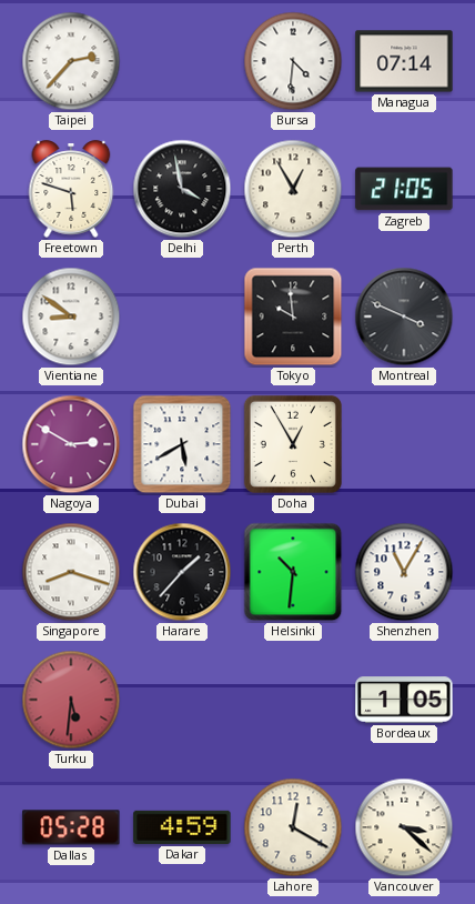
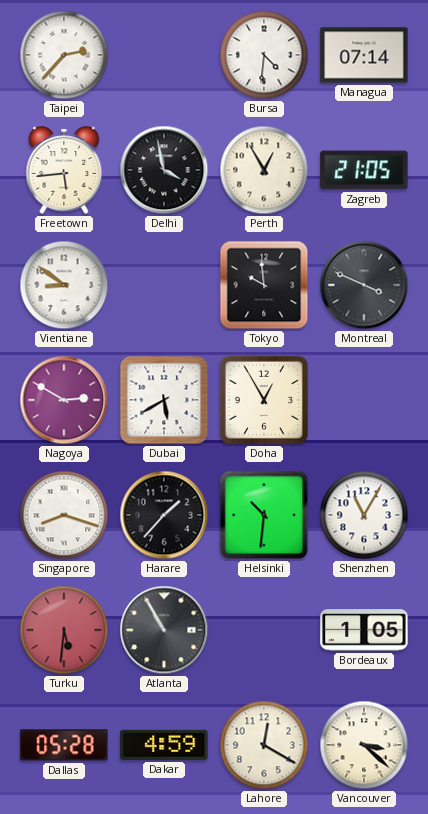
Freetown: 5:48 -> 5:44 (64, 170)
Atlanta: none -> 10:55 (164, 630)
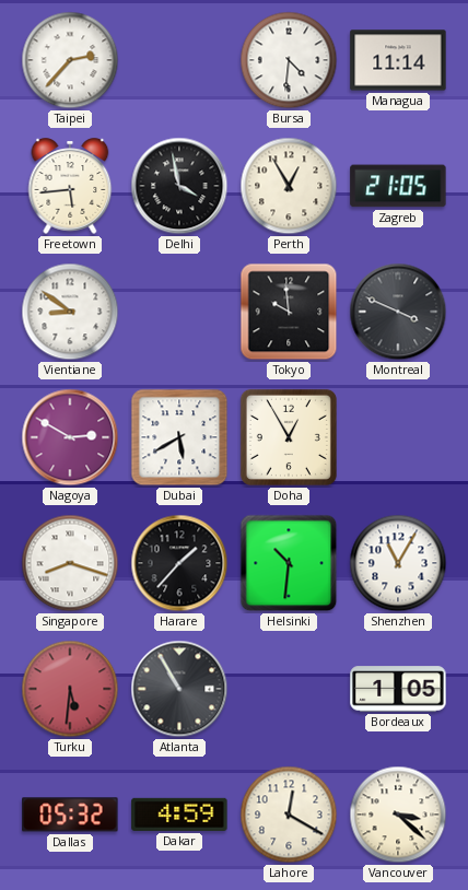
Managua: 07:14 -> 11:14 (398, 60)
Dallas: 05:28 -> 05:32 (70, 815)
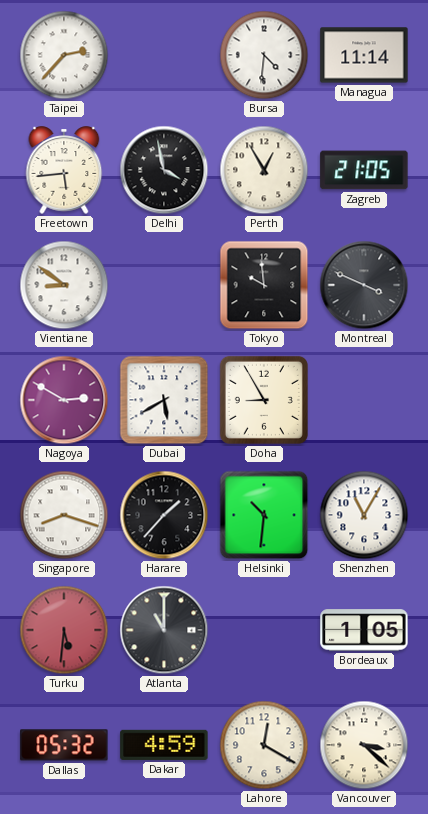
Doha: 12:55 -> 8:55 (264, 400)
Atlanta: 10:55 -> 11:00 (164, 630)
